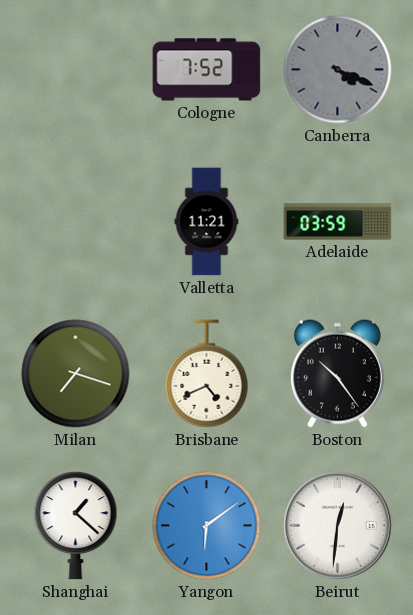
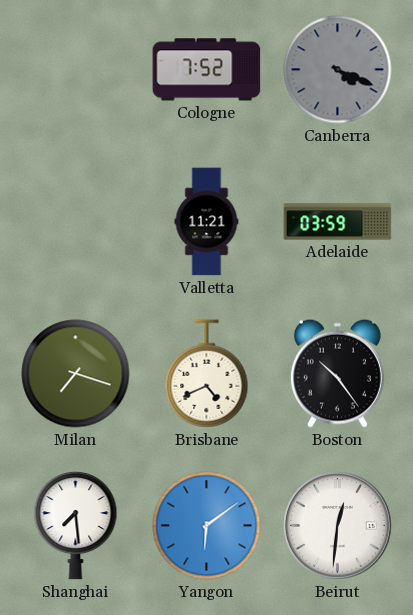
Shanghai: 1:22 -> 7:29 (76, 525)
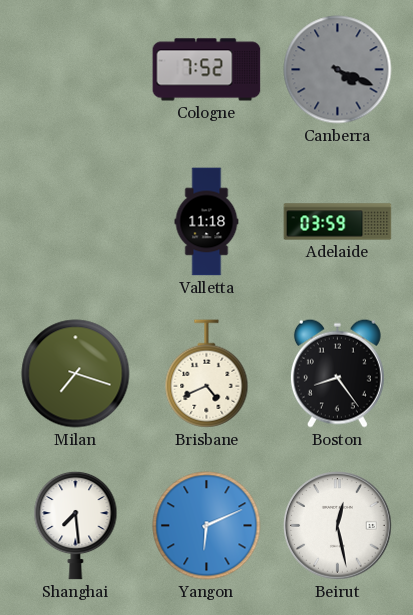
Valletta: 11:21 -> 11:18 (207, 222)
Boston: 10:24 -> 8:24 (337, 373)
Yangon: 6:09 -> 6:11 (207, 526)
Beirut: 12:31 -> 12:28 (338, 526)
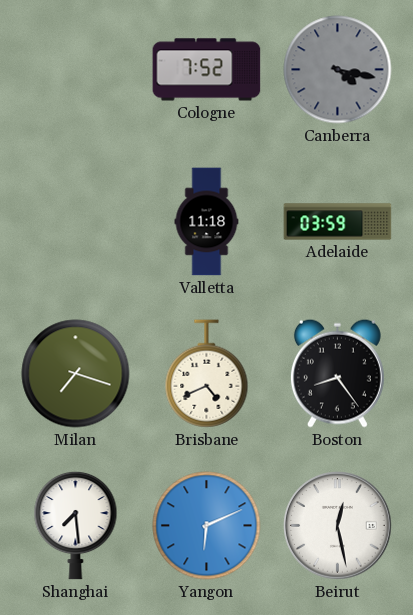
Canberra: 4:19 -> 4:17 (338, 70)
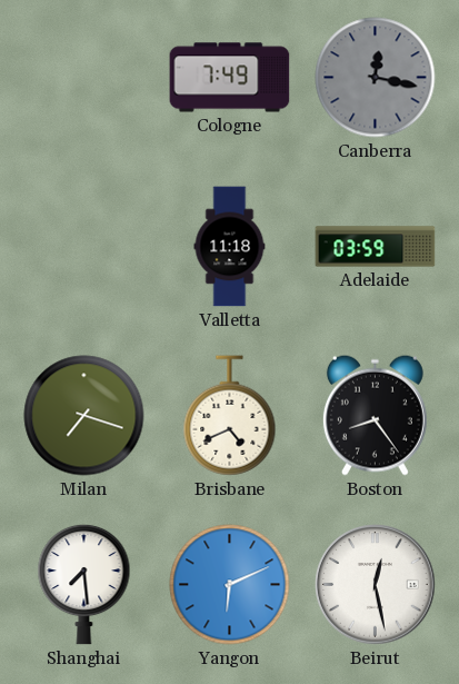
Cologne: 7:52 -> 7:49 (230, 78)
Canberra: 4:17 -> 12:17 (376, 78)
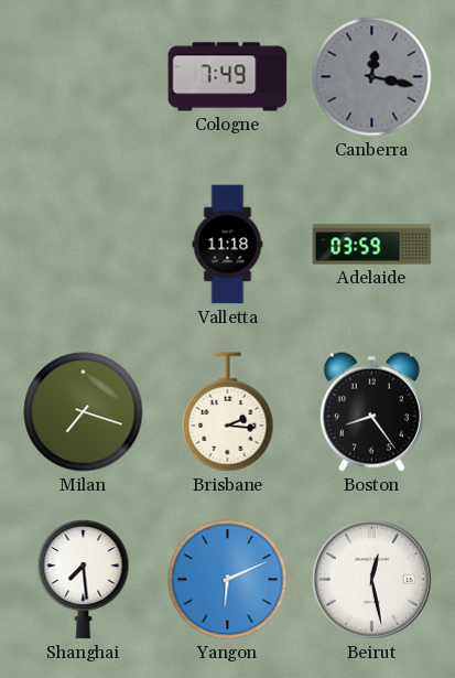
Brisbane: 4:41 -> 2:16 (228, 412)
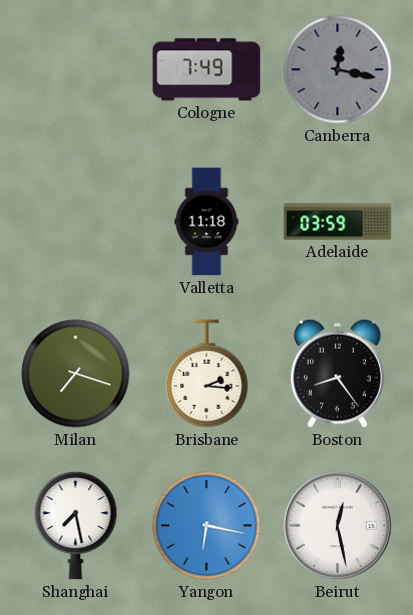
Shanghai: 7:29 -> 7:28 (76, 525)
Yangon: 6:11 -> 6:17 (207, 526)
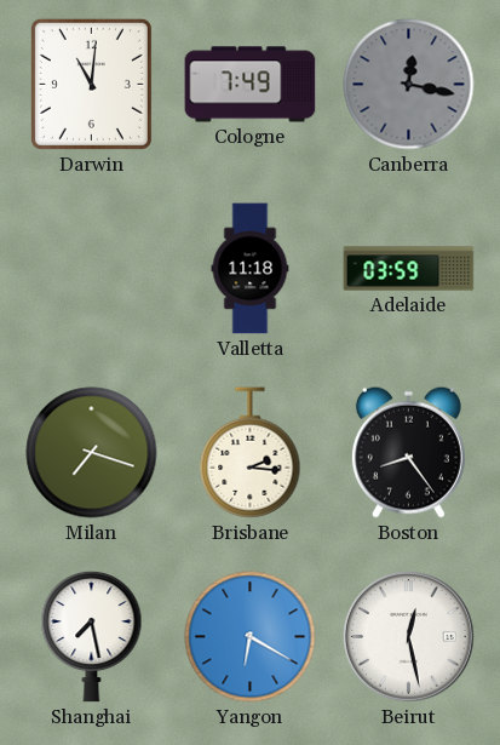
Darwin: none -> 11:01 (91, 84)
Yangon: 6:17 -> 6:20 (251, 637)
